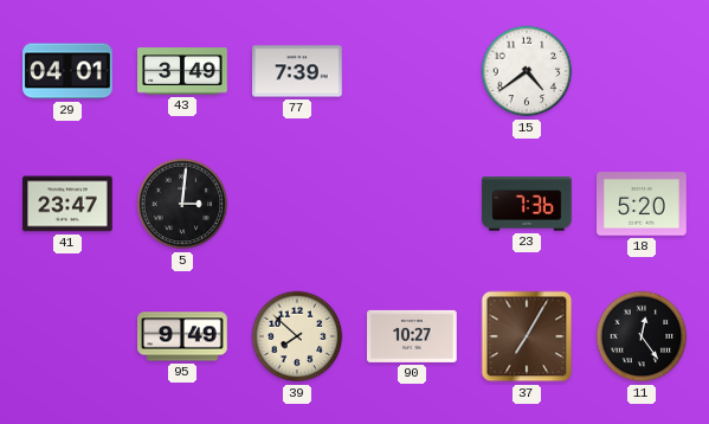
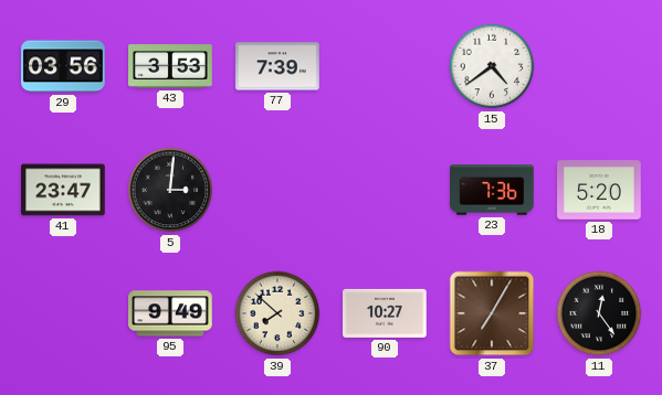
29: 04:01 -> 03:56 (63, 66)
43: 3:49 -> 3:53 (170, 66)
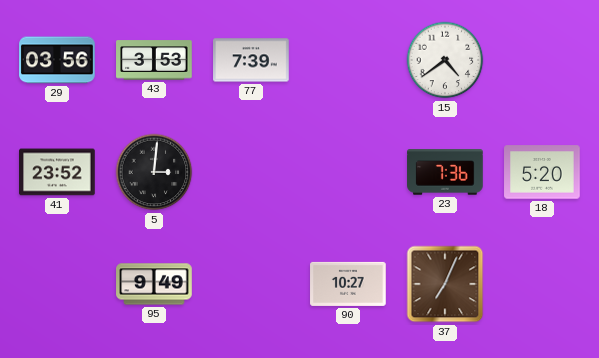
41: 23:47 -> 23:52 (57, 172)
39: 7:52 -> none (277, 313)
37: 7:05 -> 7:04 (445, 284)
11: 12:24 -> none (599, 313)
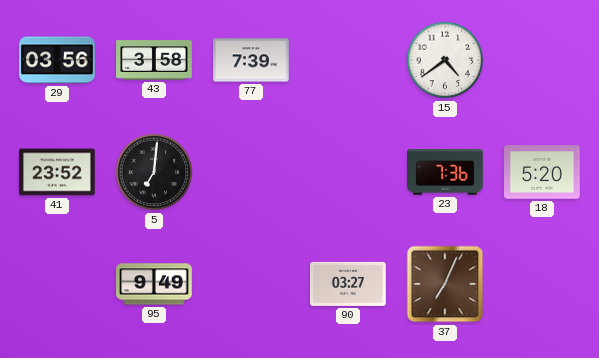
43: 3:53 -> 3:58 (154, 60)
5: 3:01 -> 7:01 (154, 172)
90: 10:27 -> 03:27 (348, 284)
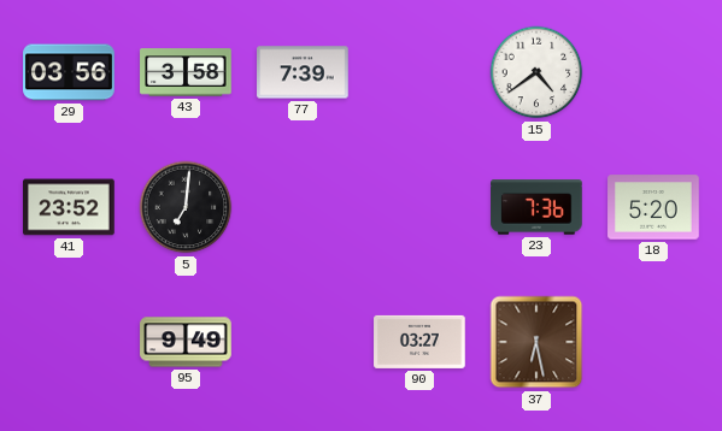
37: 7:04 -> 6:28 (536, 342)
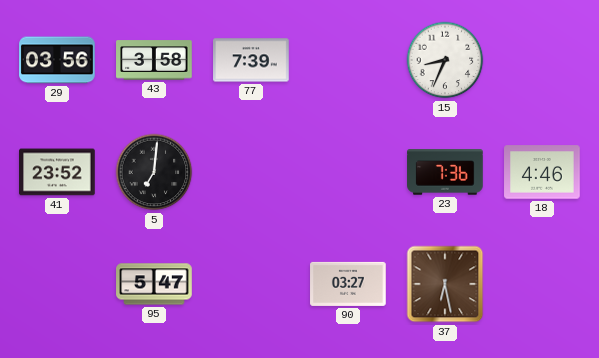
15: 4:39 -> 8:34 (445, 60)
18: 5:20 -> 4:46 (542, 172)
95: 9:49 -> 5:47 (154, 284)
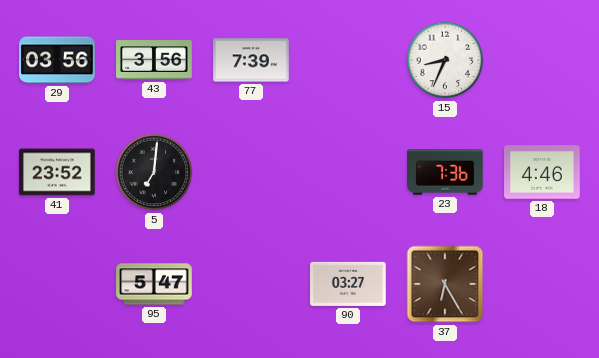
43: 3:58 -> 3:56 (154, 60)
37: 6:28 -> 6:25 (445, 284)
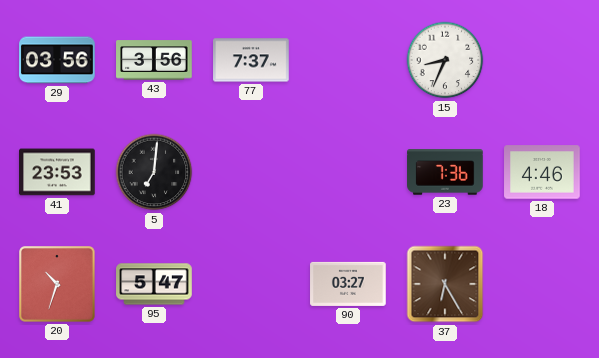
77: 7:39 -> 7:37 (251, 60)
41: 23:52 -> 23:53 (57, 172)
20: none -> 10:33 (58, 285)
